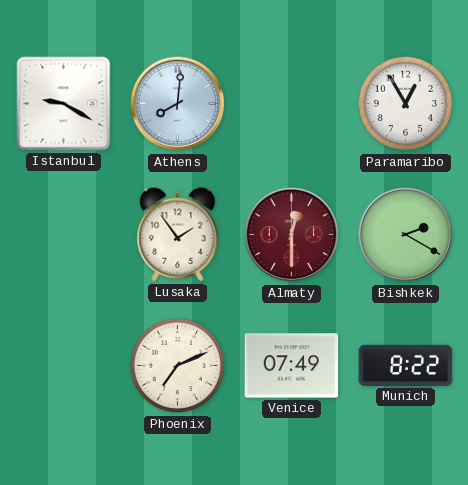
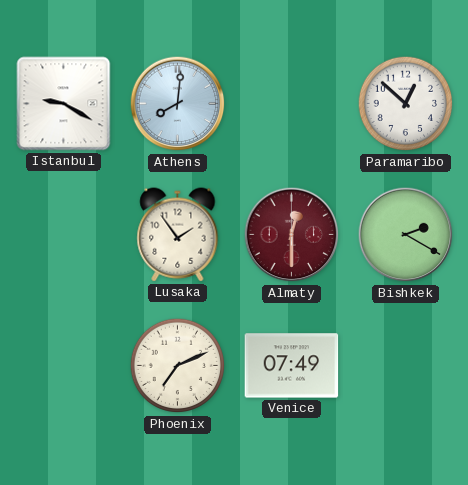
Paramaribo: 12:55 -> 12:52 (406, 104)
Munich: 8:22 -> none (406, 365)
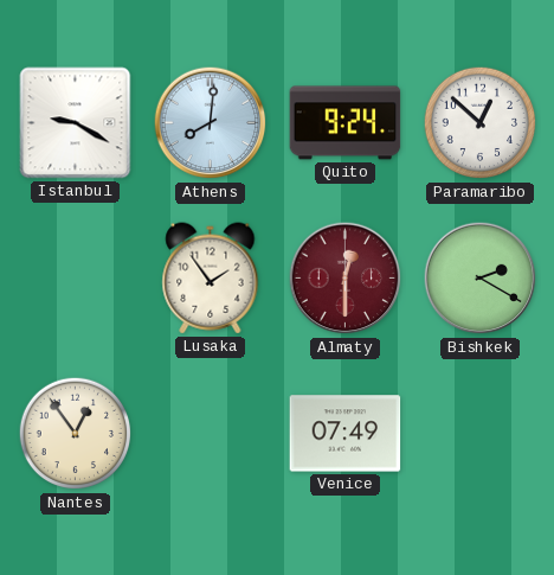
Quito: none -> 9:24 (346, 123)
Nantes: none -> 12:54 (76, 434)
Phoenix: 7:11 -> none (178, 366)
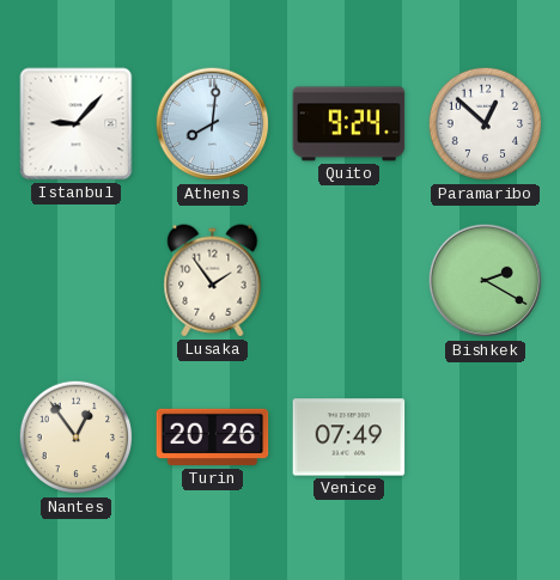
Istanbul: 9:20 -> 9:07 (77, 124)
Almaty: 12:30 -> none (346, 279)
Turin: none -> 20:26 (213, 438)
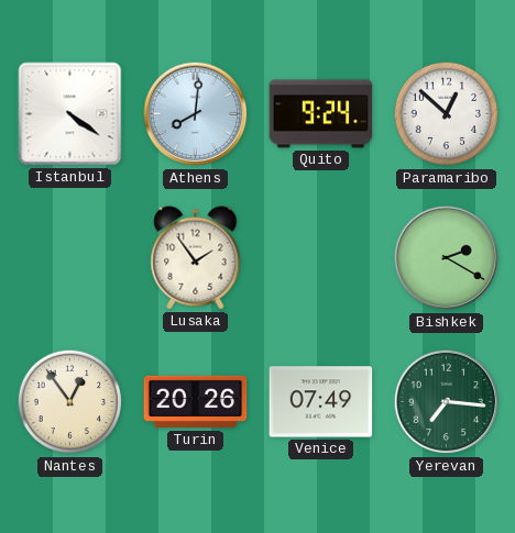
Istanbul: 9:07 -> 4:21 (70, 114)
Yerevan: none -> 7:16 (447, 402)
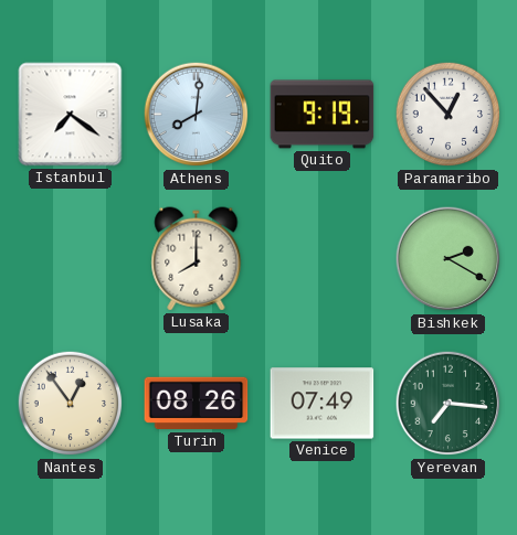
Istanbul: 4:21 -> 7:21 (71, 115)
Quito: 9:24 -> 9:19 (323, 115)
Paramaribo: 12:52 -> 12:53 (449, 115)
Lusaka: 1:54 -> 8:00 (197, 259)
Turin: 20:26 -> 08:26 (197, 404)
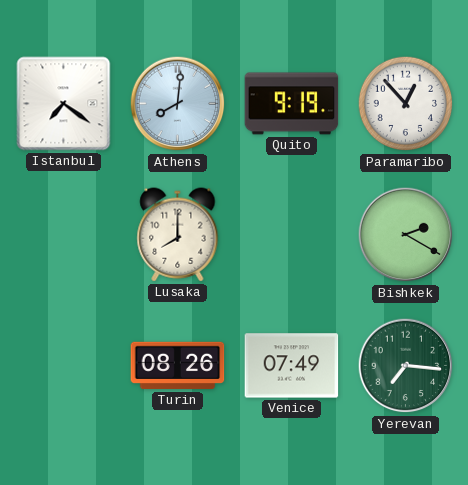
Nantes: 12:54 -> none (71, 404)
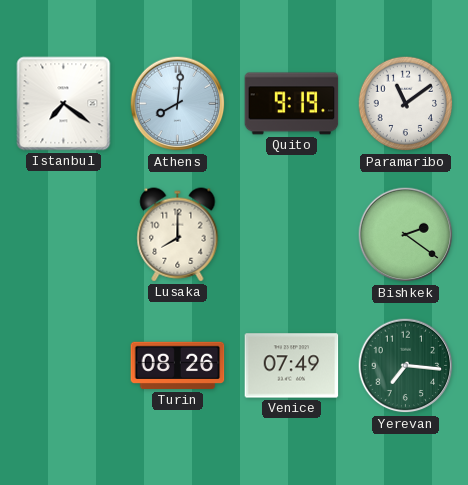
Paramaribo: 12:53 -> 11:09 (406, 104)
Bishkek: 2:20 -> 2:21 (406, 235)
